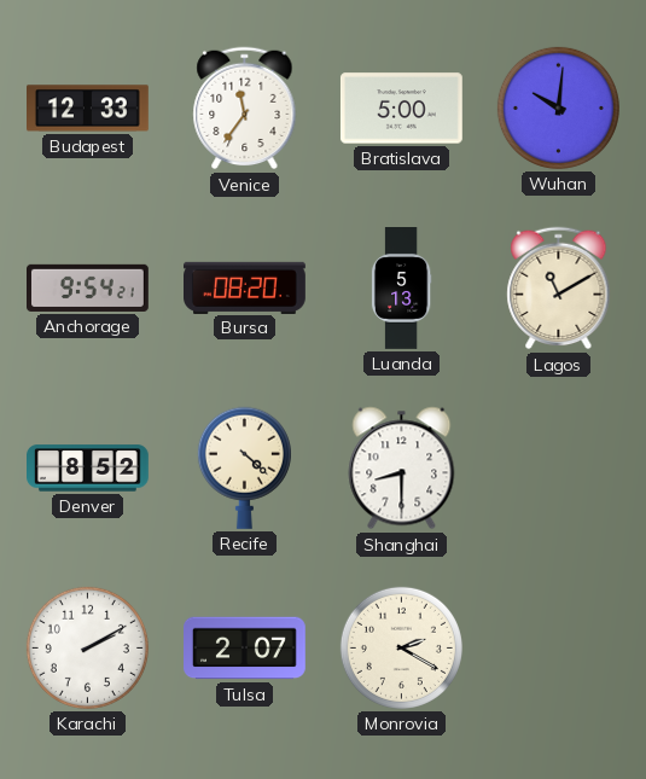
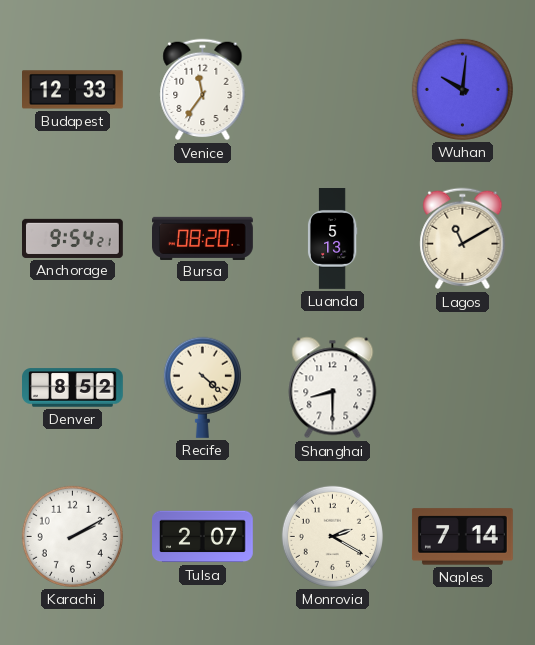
Bratislava: 5:00 -> none (401, 109)
Naples: none -> 7:14 (462, 537)
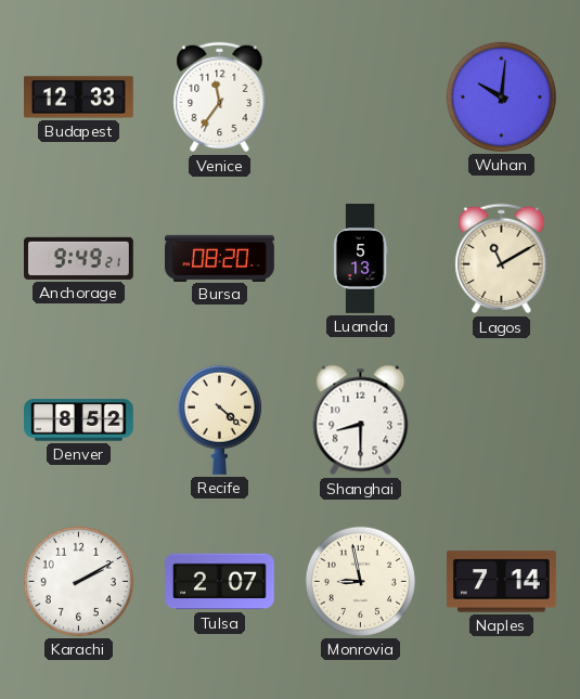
Anchorage: 9:54 -> 9:49 (79, 258)
Monrovia: 2:20 -> 8:58 (360, 581)
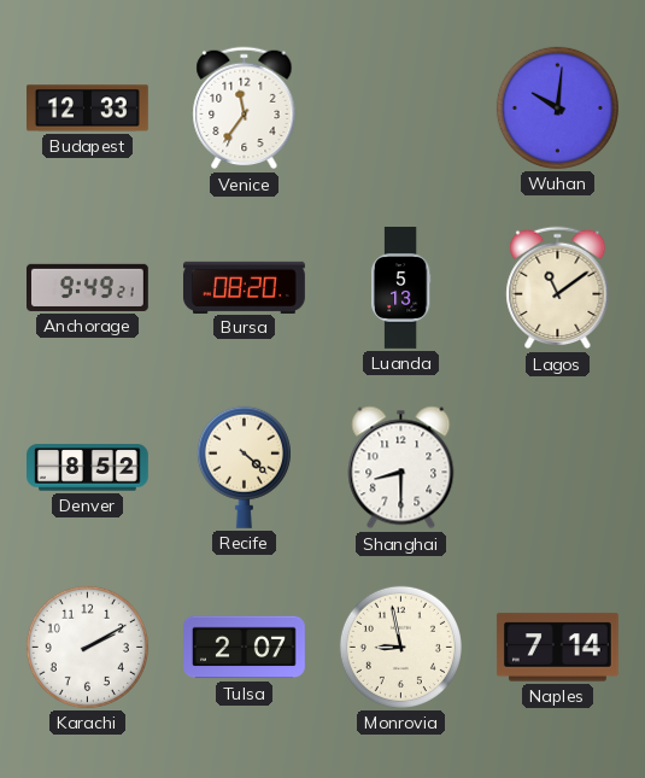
Lagos: 11:10 -> 11:09 (558, 288)
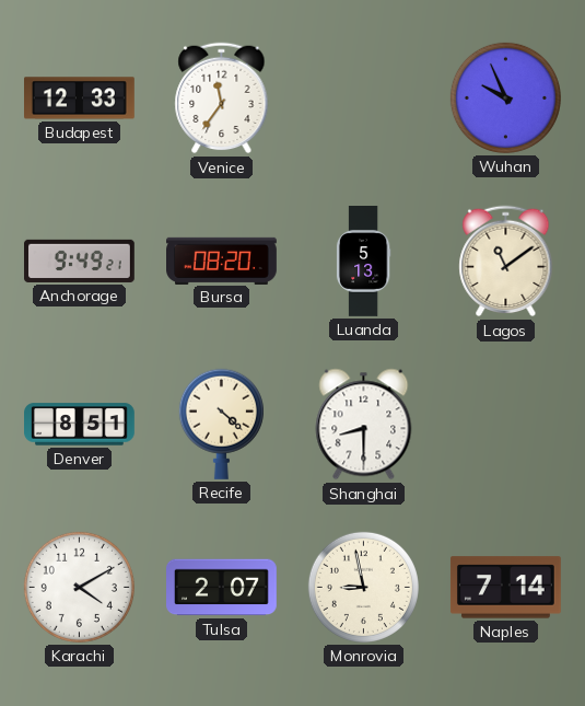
Wuhan: 10:01 -> 9:56 (505, 97)
Denver: 8:52 -> 8:51 (80, 425)
Karachi: 2:10 -> 4:10 (79, 587)
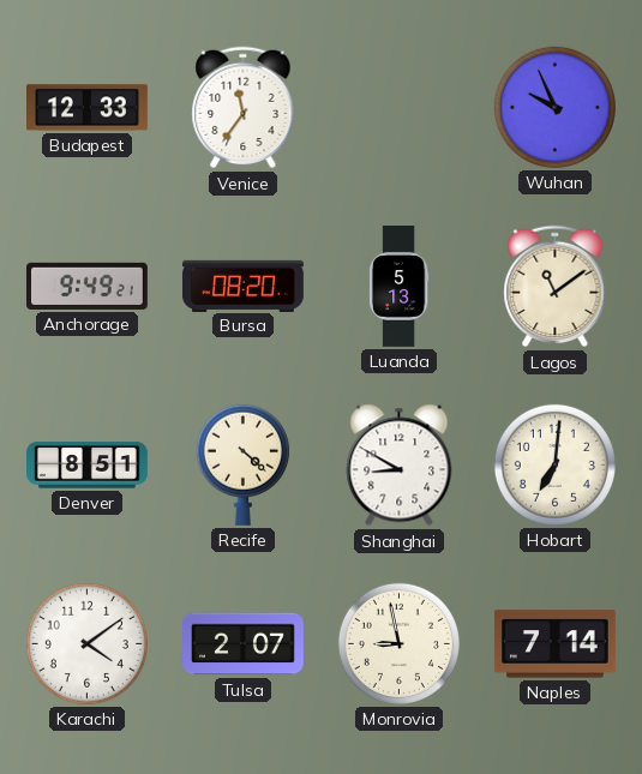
Shanghai: 8:30 -> 8:50 (400, 466)
Hobart: none -> 7:01 (554, 464)
Karachi: 4:10 -> 4:09 (86, 643)
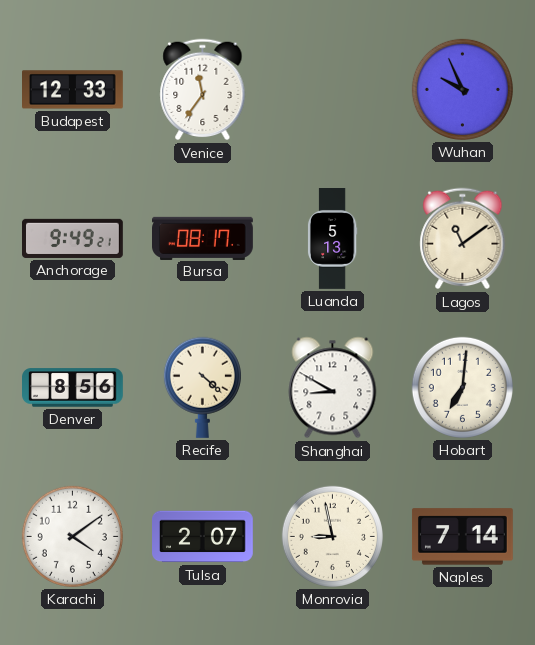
Bursa: 08:20 -> 08:17 (203, 238)
Denver: 8:51 -> 8:56 (73, 388)
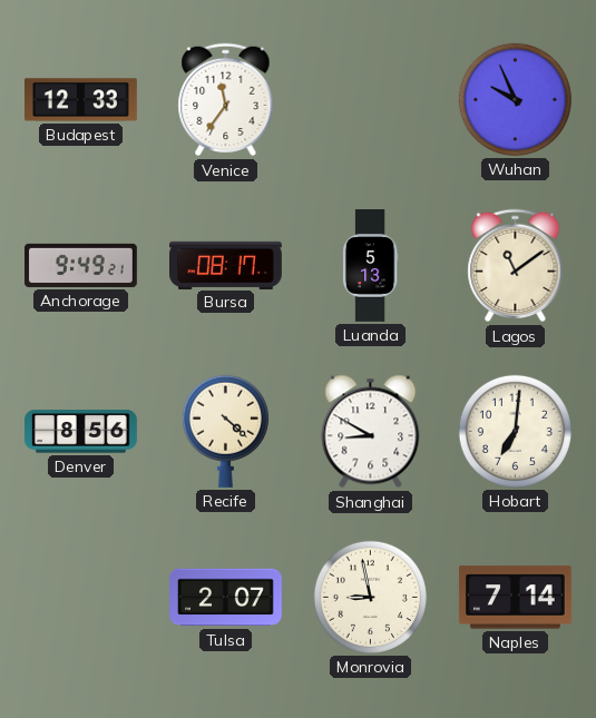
Karachi: 4:09 -> none (72, 536)
